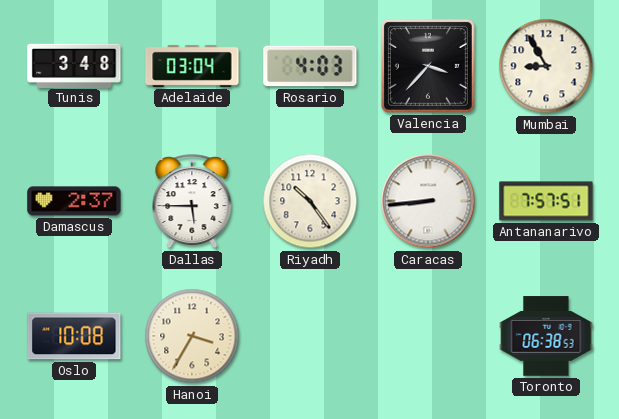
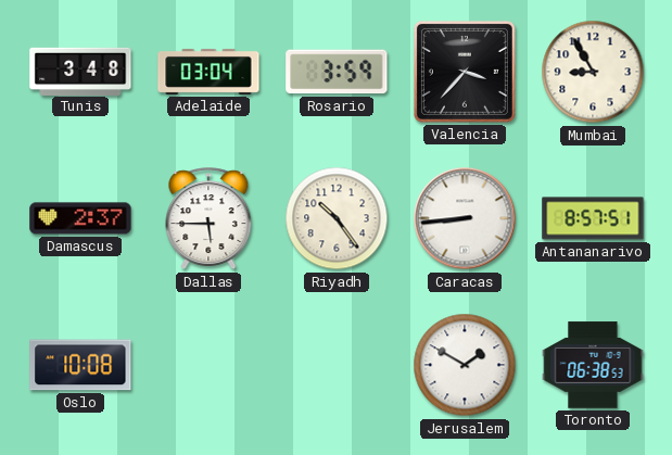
Rosario: 4:03 -> 3:59 (337, 72)
Antananarivo: 7:57 -> 8:57 (593, 218)
Hanoi: 3:35 -> none (192, 336)
Jerusalem: none -> 1:50 (465, 365)
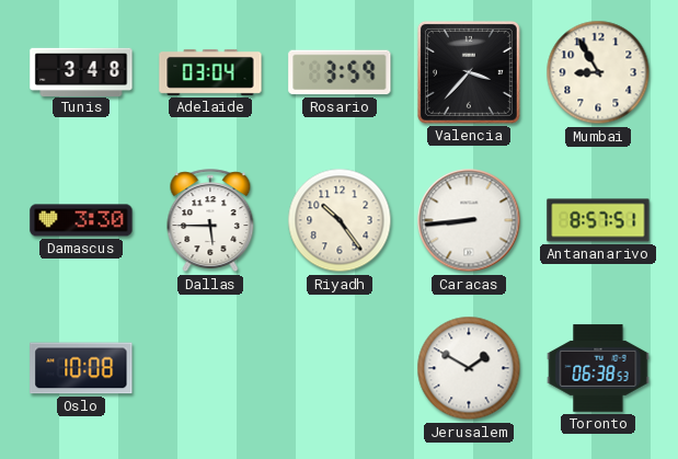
Damascus: 2:37 -> 3:30 (81, 220)
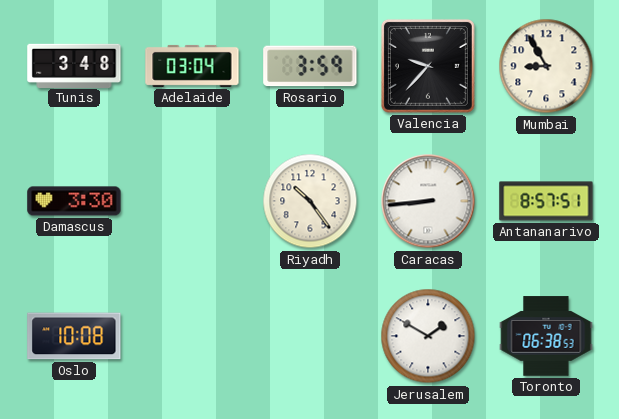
Valencia: 3:37 -> 9:37 (428, 66)
Dallas: 5:45 -> none (210, 221)
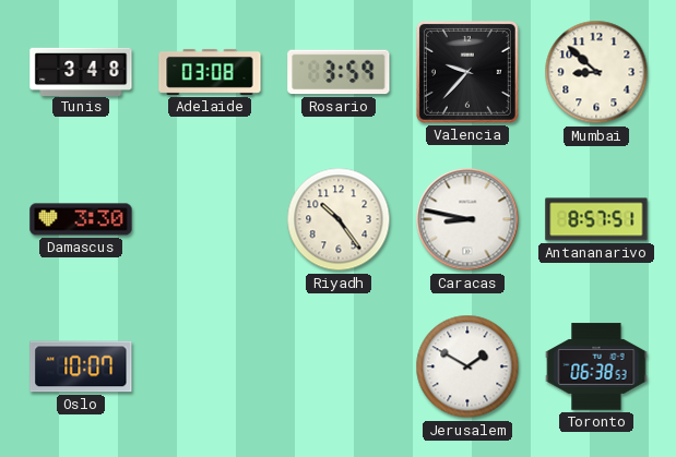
Adelaide: 03:04 -> 03:08 (210, 72)
Mumbai: 8:55 -> 8:52 (596, 72)
Caracas: 8:44 -> 8:47 (467, 219)
Oslo: 10:08 -> 10:07 (81, 366)
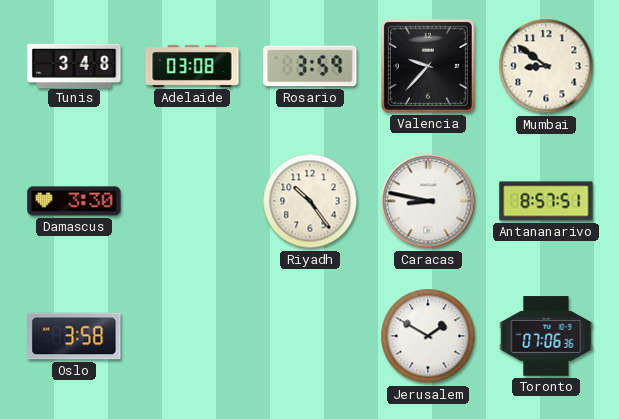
Mumbai: 8:52 -> 8:51 (546, 66)
Oslo: 10:07 -> 3:58 (74, 336)
Toronto: 06:38 -> 07:06 (546, 336)
